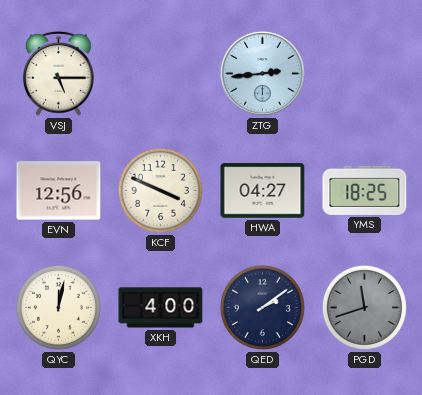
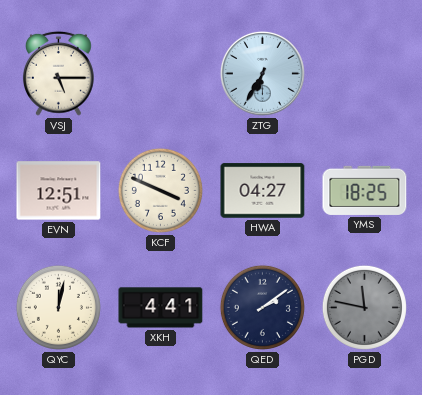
ZTG: 2:44 -> 6:35 (262, 73)
EVN: 12:56 -> 12:51 (59, 191)
XKH: 4:00 -> 4:41 (161, 308)
PGD: 11:42 -> 11:47 (364, 307)
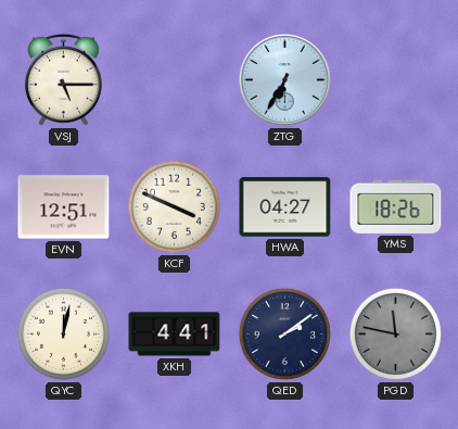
YMS: 18:25 -> 18:26 (396, 206)
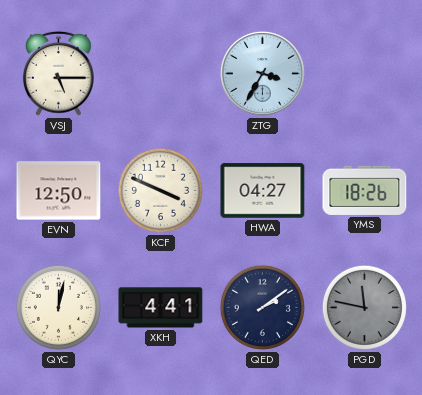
ZTG: 6:35 -> 3:35 (262, 73)
EVN: 12:51 -> 12:50 (59, 191)
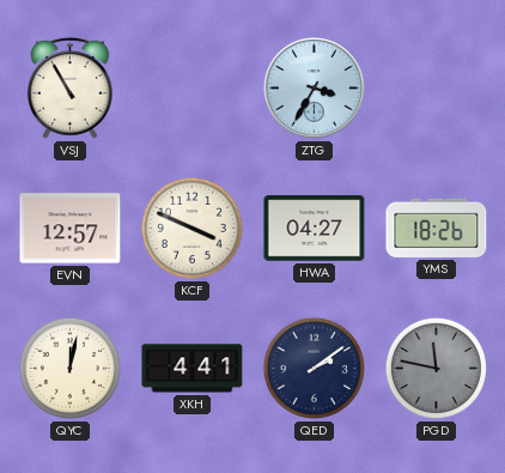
VSJ: 5:15 -> 10:55 (69, 87)
EVN: 12:50 -> 12:57 (71, 229)
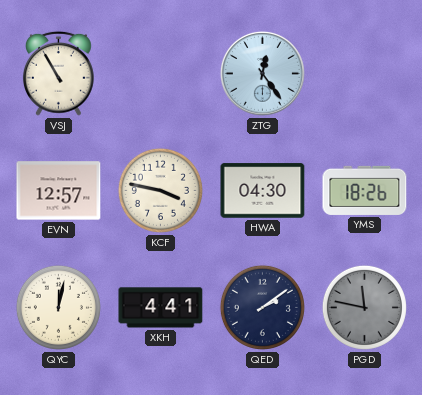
ZTG: 3:35 -> 12:24 (262, 73)
KCF: 3:49 -> 3:47 (160, 190)
HWA: 04:27 -> 04:30 (263, 191)
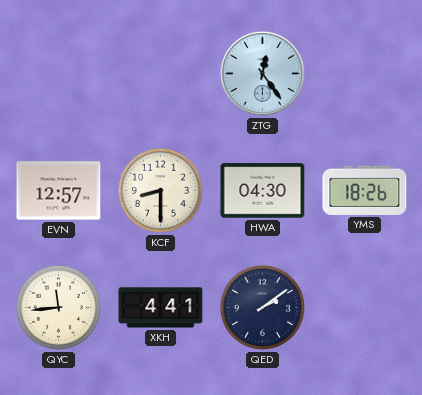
VSJ: 10:55 -> none (58, 73)
KCF: 3:47 -> 8:30 (160, 190)
QYC: 12:02 -> 11:44 (58, 307)
PGD: 11:47 -> none (364, 307)
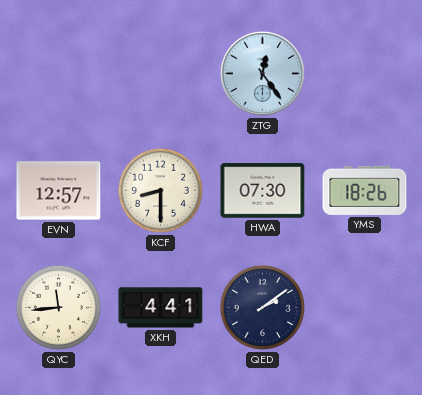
HWA: 04:30 -> 07:30 (263, 191)
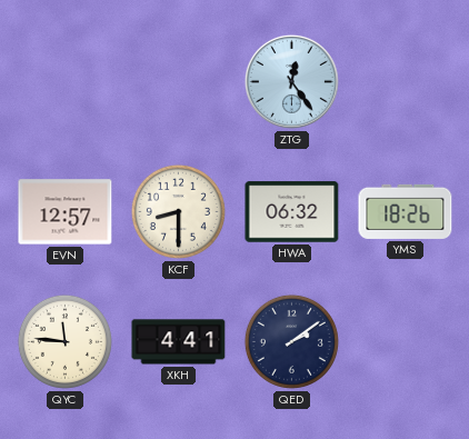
HWA: 07:30 -> 06:32 (292, 212)
QYC: 11:44 -> 11:46 (64, 341)
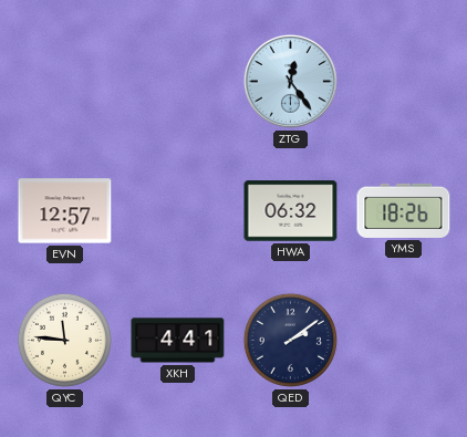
KCF: 8:30 -> none (178, 211)
